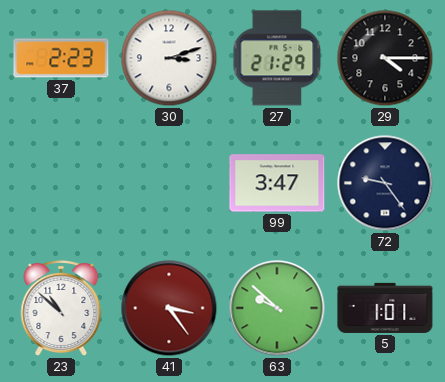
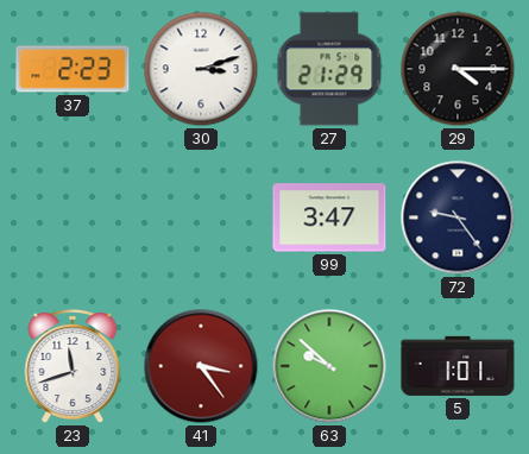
23: 10:52 -> 11:42 (73, 367)
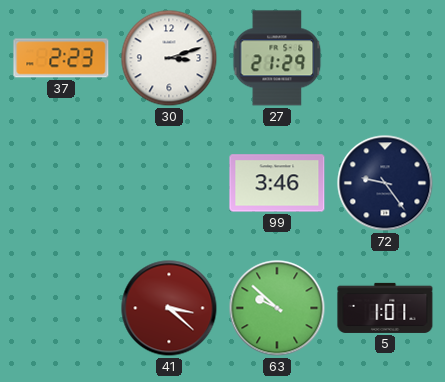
29: 4:15 -> none (458, 69)
99: 3:47 -> 3:46 (277, 183)
23: 11:42 -> none (73, 367)
41: 3:24 -> 3:22 (169, 308)
